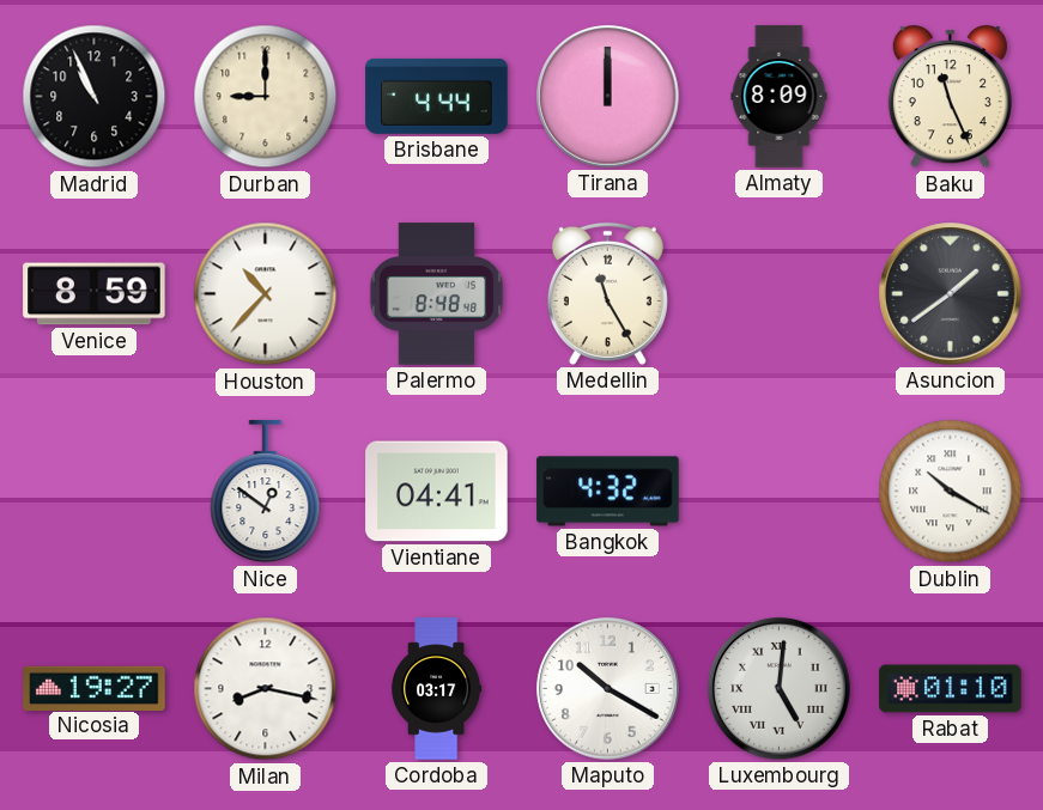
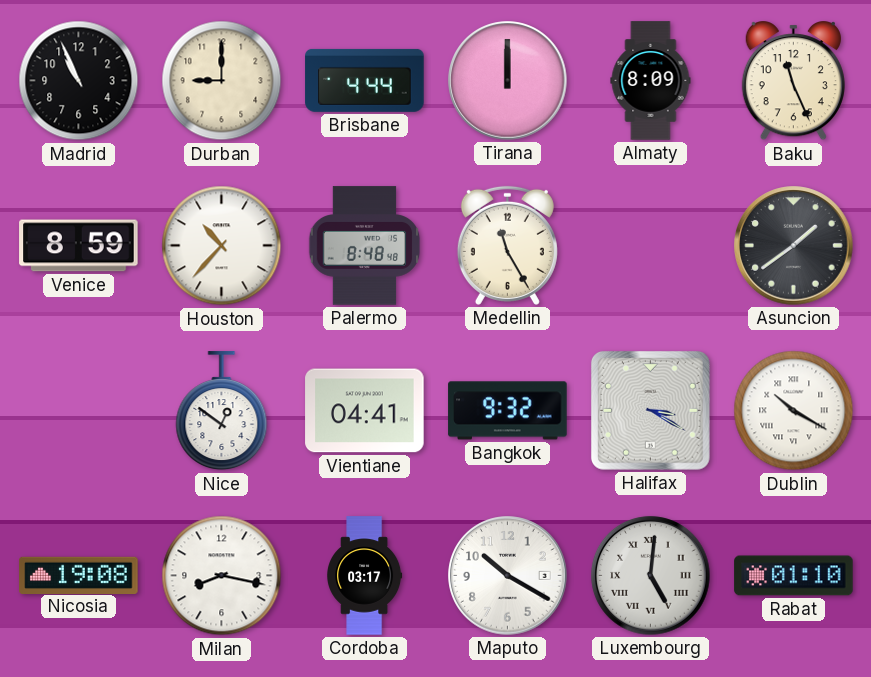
Bangkok: 4:32 -> 9:32 (508, 411)
Halifax: none -> 3:20 (650, 410)
Nicosia: 19:27 -> 19:08 (79, 575)
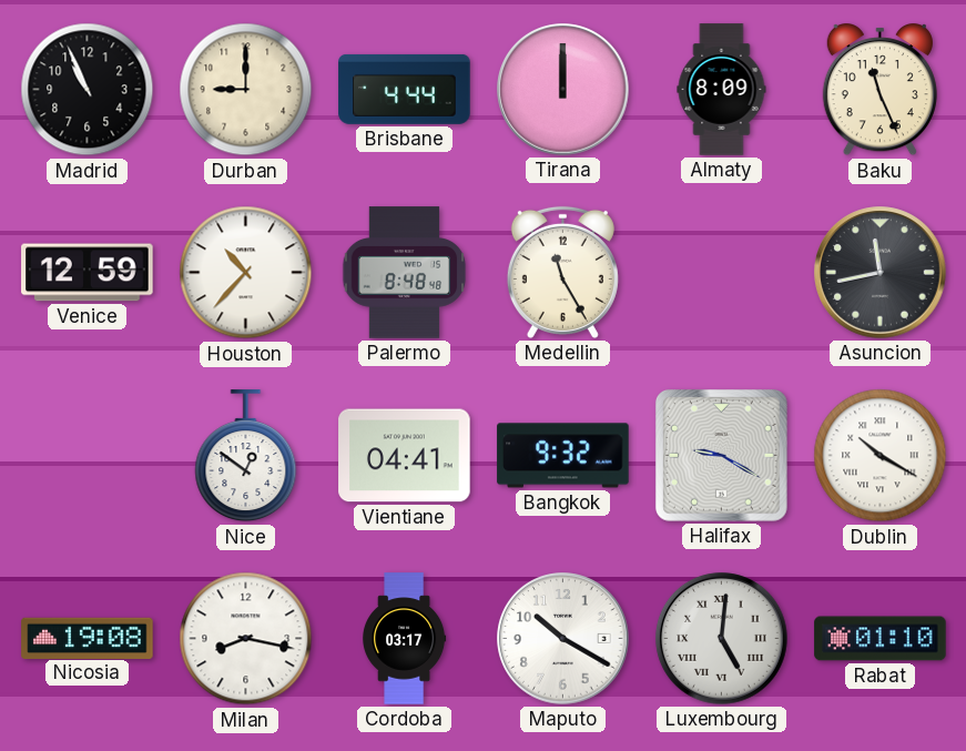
Venice: 8:59 -> 12:59 (88, 273)
Asuncion: 1:39 -> 11:43 (881, 273)
Halifax: 3:20 -> 9:20 (721, 455)
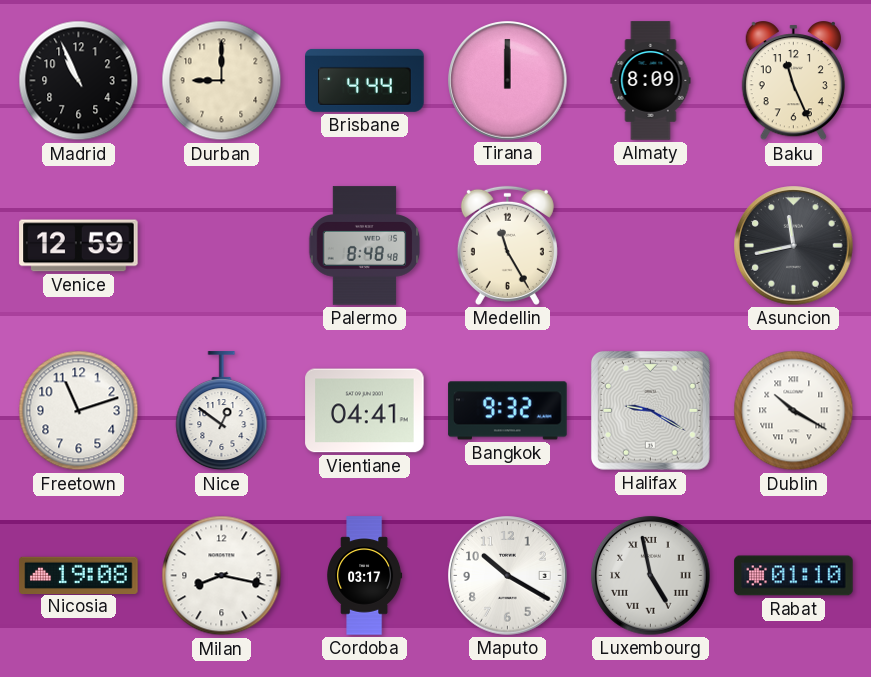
Houston: 10:37 -> none (246, 273)
Freetown: none -> 11:12 (79, 411)
Luxembourg: 5:01 -> 4:58 (651, 576)
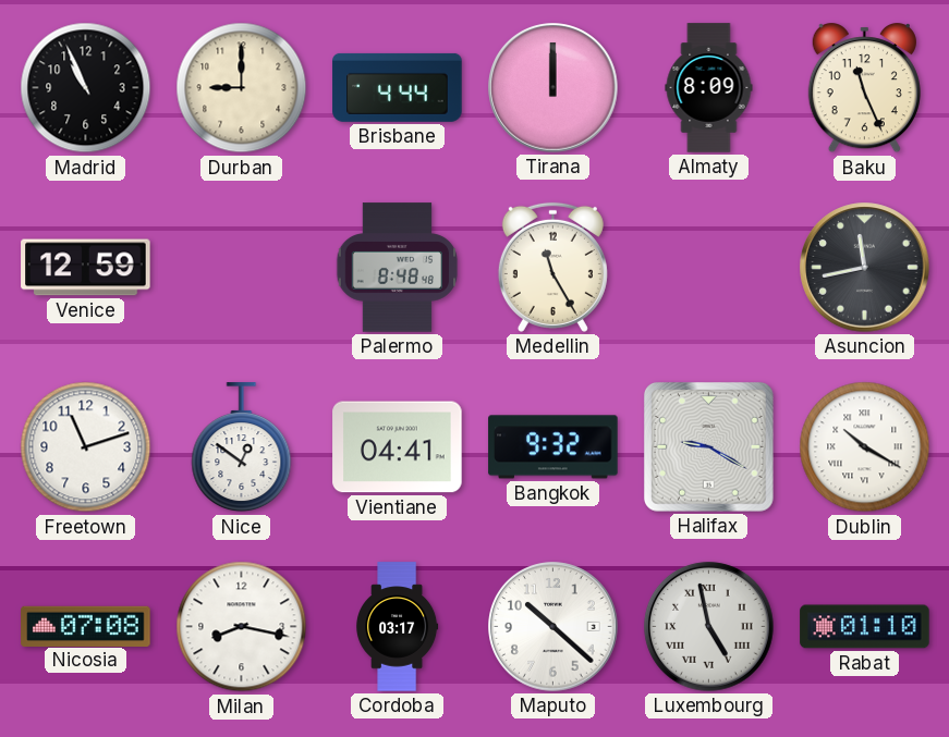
Nicosia: 19:08 -> 07:08 (86, 626)
Maputo: 10:20 -> 10:22 (553, 627)
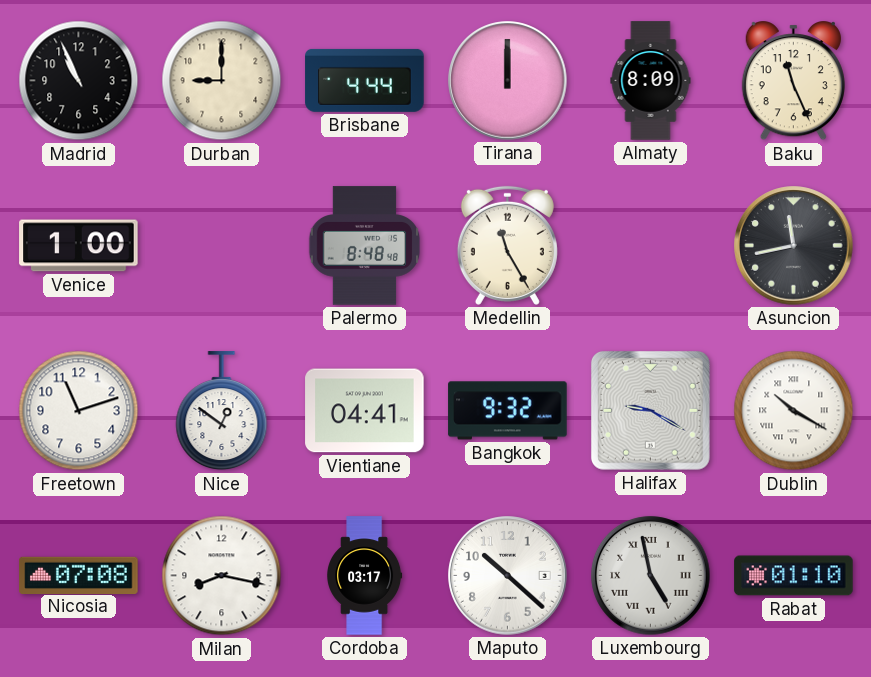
Venice: 12:59 -> 1:00 (79, 246)
